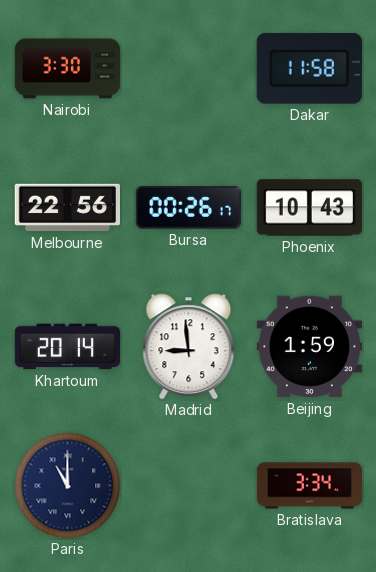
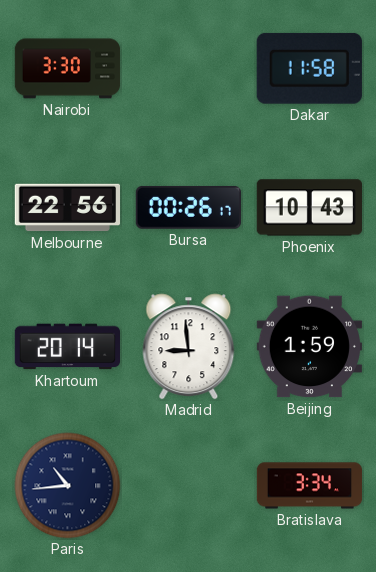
Paris: 11:00 -> 10:44 (68, 486)
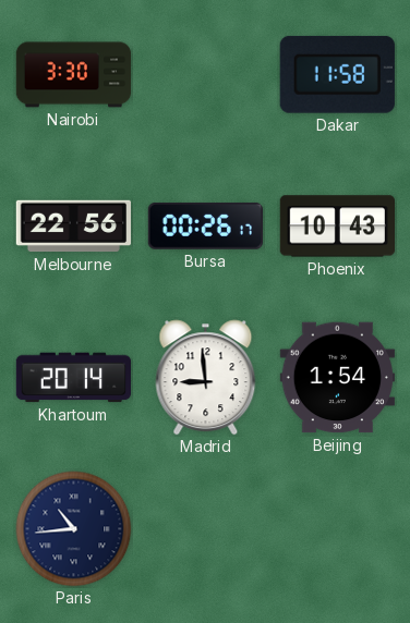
Beijing: 1:59 -> 1:54 (337, 378)
Bratislava: 3:34 -> none (310, 486)
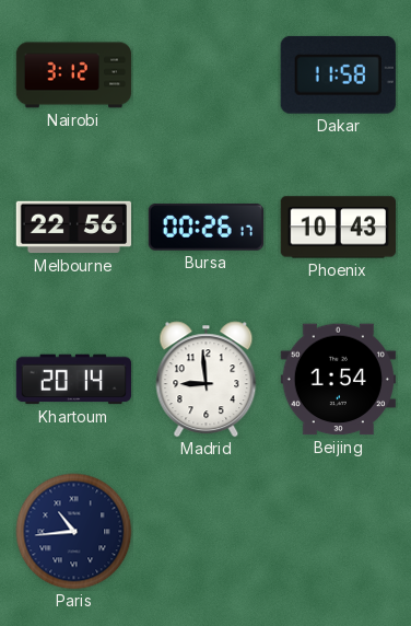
Nairobi: 3:30 -> 3:12 (74, 76)
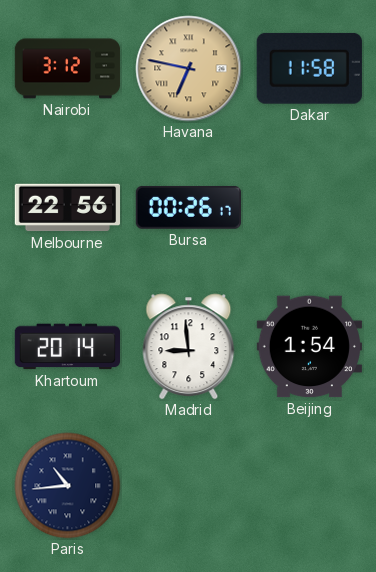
Havana: none -> 6:47 (189, 69)
Phoenix: 10:43 -> none (338, 228)
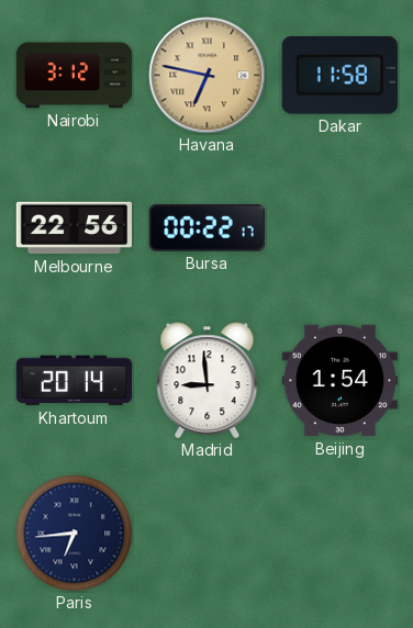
Bursa: 00:26 -> 00:22 (206, 227)
Paris: 10:44 -> 6:44 (75, 534)
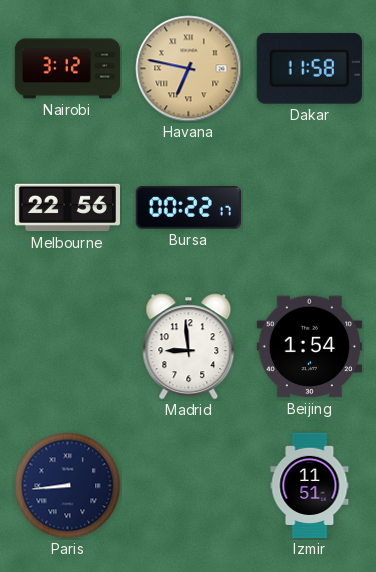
Khartoum: 20:14 -> none (74, 381)
Paris: 6:44 -> 8:44 (68, 486)
Izmir: none -> 11:51 (310, 486)
